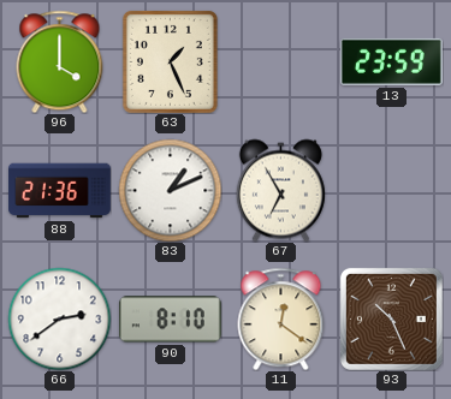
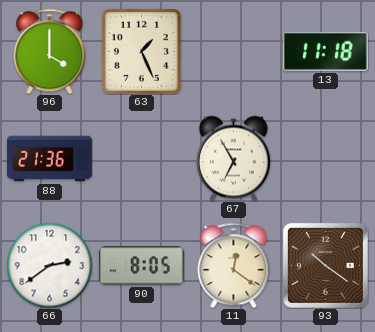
13: 23:59 -> 11:18 (325, 51)
83: 1:11 -> none (170, 190)
90: 8:10 -> 8:05 (141, 266)
93: 10:26 -> 10:21 (325, 265)
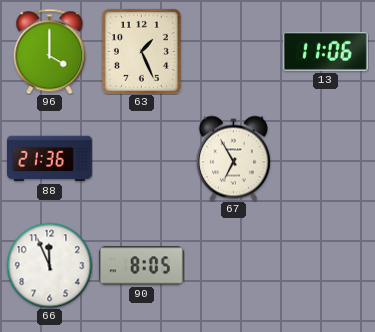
13: 11:18 -> 11:06 (325, 51)
66: 2:39 -> 11:56 (49, 265)
11: 12:21 -> none (234, 265)
93: 10:21 -> none (325, 265)
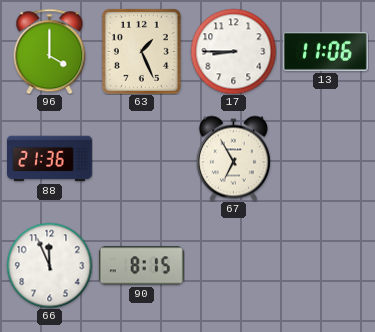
17: none -> 8:45 (233, 51)
90: 8:05 -> 8:15 (141, 266)
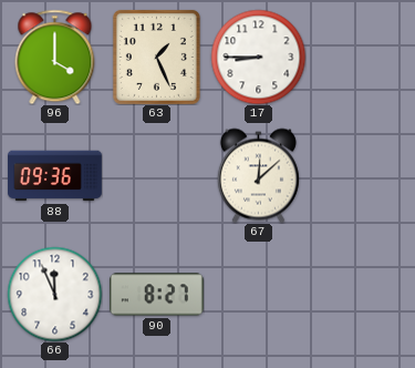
13: 11:06 -> none (325, 51)
88: 21:36 -> 09:36 (55, 176)
67: 6:55 -> 12:08 (258, 175)
90: 8:15 -> 8:27 (156, 295)
